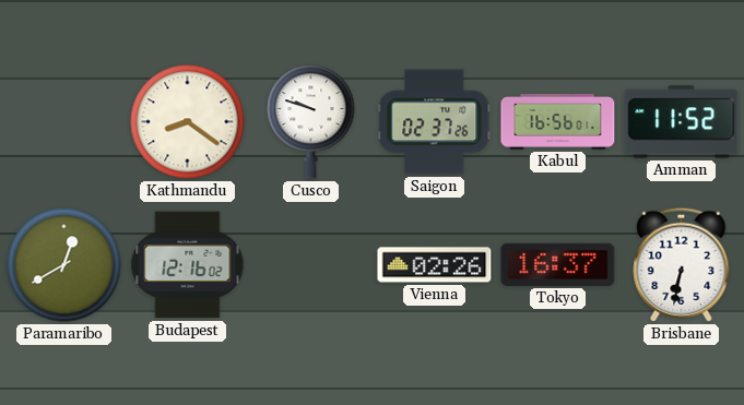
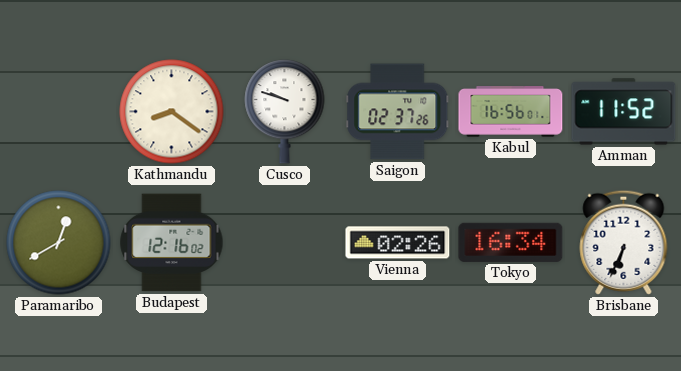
Tokyo: 16:37 -> 16:34 (511, 242)
Brisbane: 6:32 -> 6:34 (624, 242)
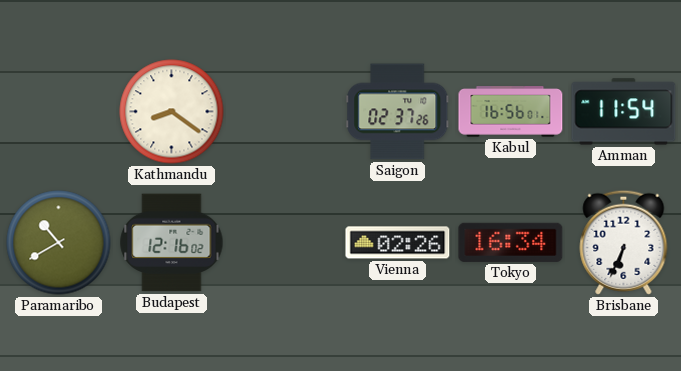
Cusco: 9:48 -> none (285, 112)
Amman: 11:52 -> 11:54 (624, 112)
Paramaribo: 12:40 -> 10:40 (59, 243)
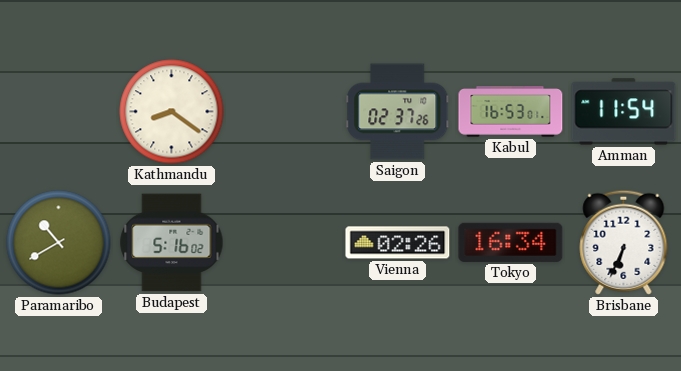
Kabul: 16:56 -> 16:53 (511, 112)
Budapest: 12:16 -> 5:16 (172, 243)
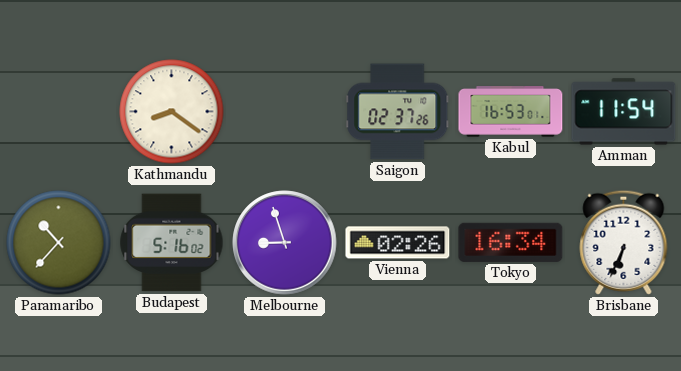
Paramaribo: 10:40 -> 10:37 (59, 243)
Melbourne: none -> 8:57 (285, 243)
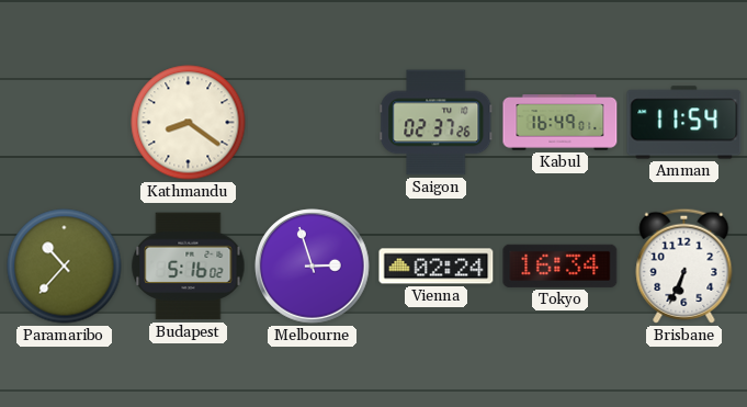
Kabul: 16:53 -> 16:49 (561, 123)
Melbourne: 8:57 -> 2:57 (313, 267)
Vienna: 02:26 -> 02:24 (437, 267)
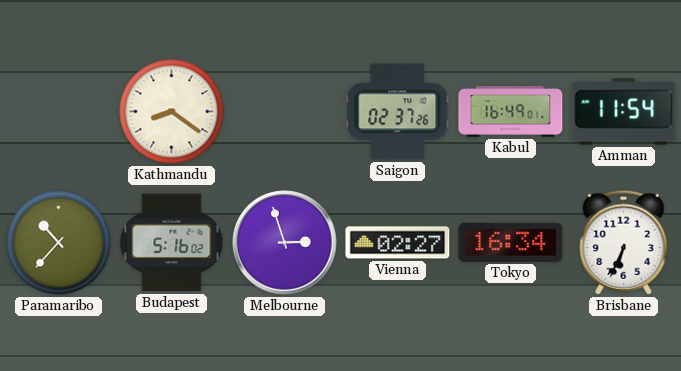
Vienna: 02:24 -> 02:27 (398, 243)
